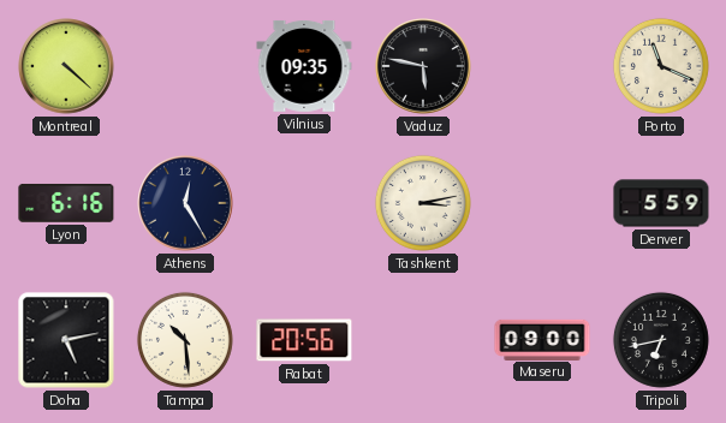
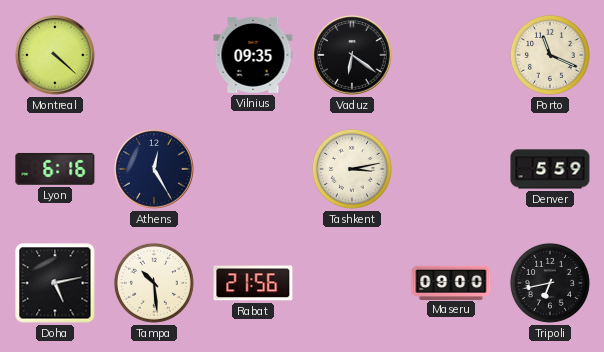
Vaduz: 5:47 -> 6:21 (352, 55)
Rabat: 20:56 -> 21:56 (253, 283)
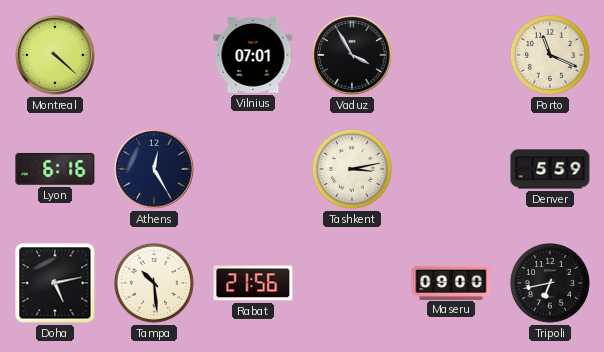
Vilnius: 09:35 -> 07:01 (253, 55)
Vaduz: 6:21 -> 3:55 (352, 55)
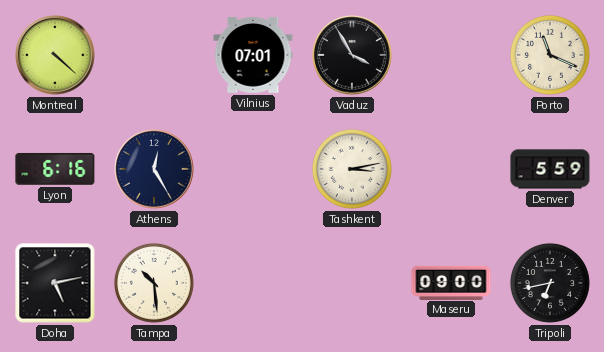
Rabat: 21:56 -> none (253, 283)
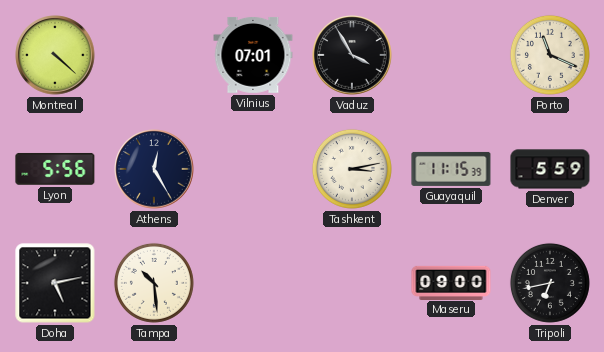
Lyon: 6:16 -> 5:56 (55, 169)
Guayaquil: none -> 11:15 (451, 169)
